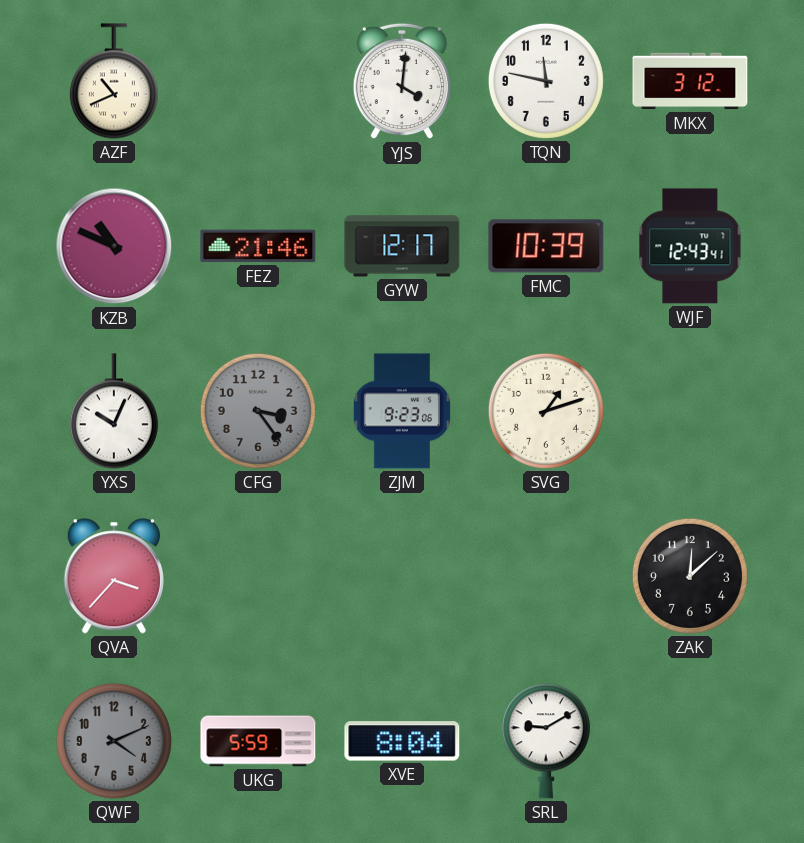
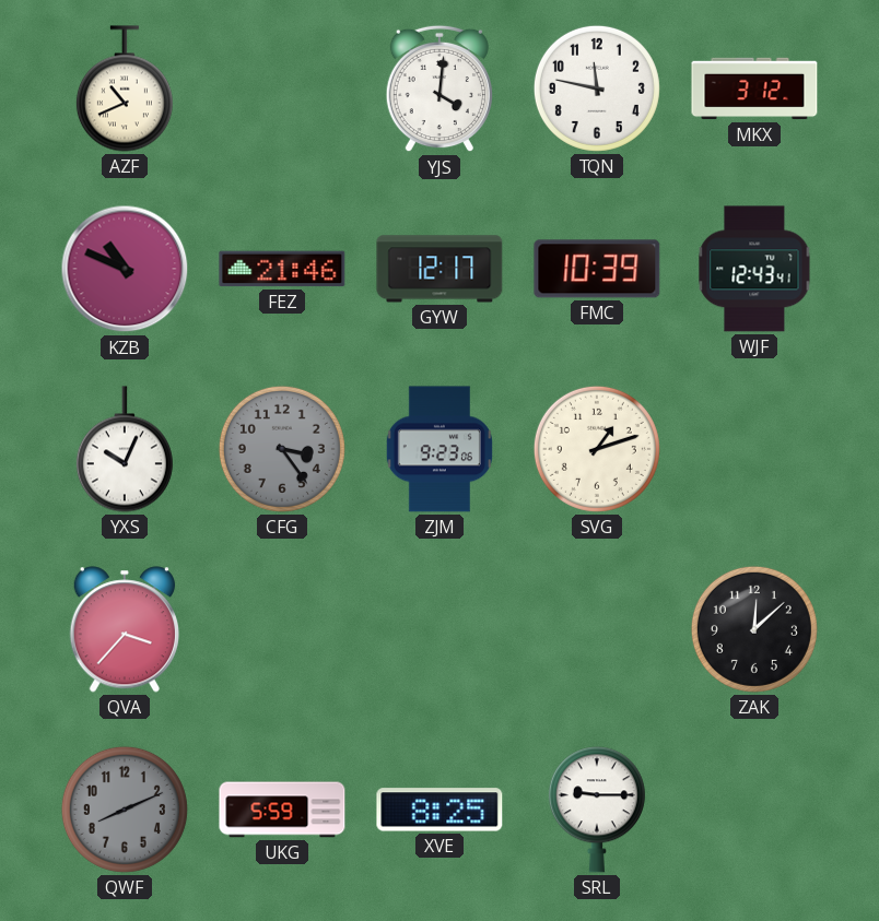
QWF: 4:11 -> 8:11 (125, 810)
XVE: 8:04 -> 8:25 (440, 810)
SRL: 9:10 -> 9:15 (597, 810)
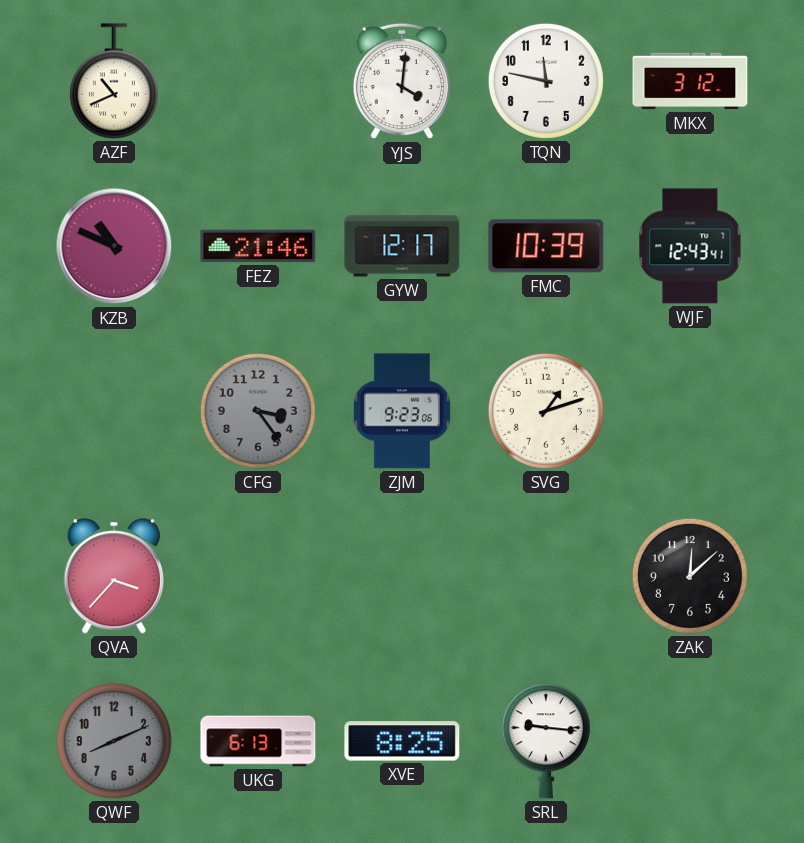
YXS: 10:04 -> none (125, 449)
UKG: 5:59 -> 6:13 (258, 741)
SRL: 9:15 -> 9:16 (546, 741)
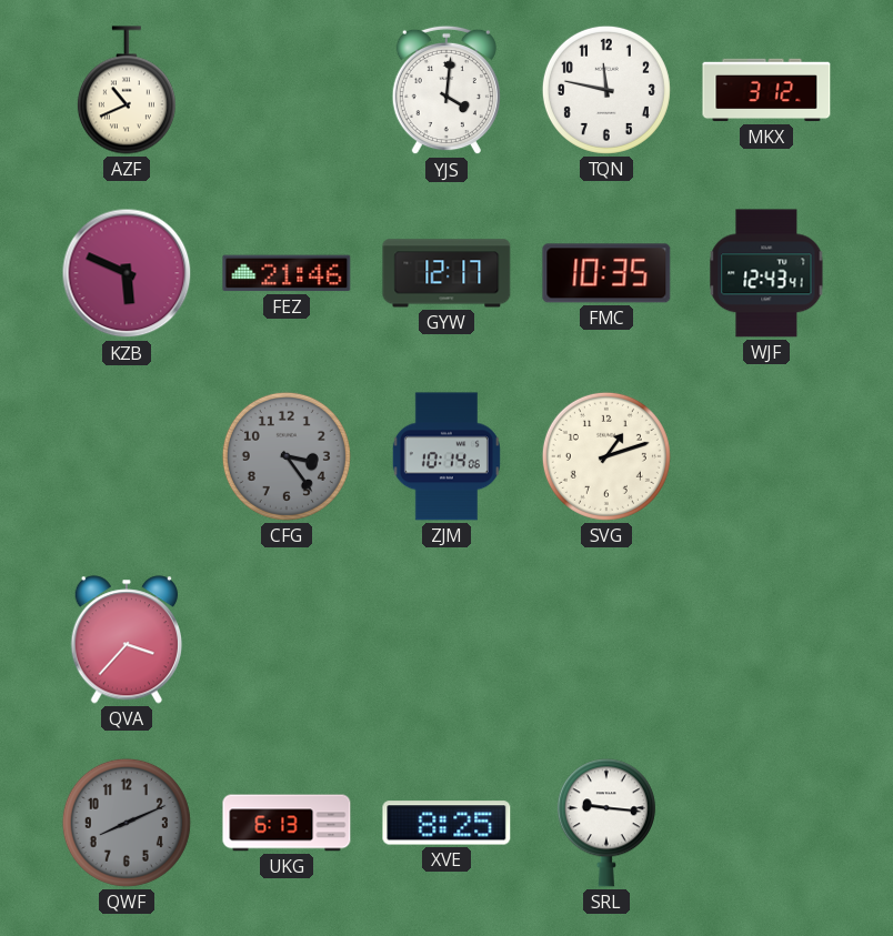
KZB: 10:49 -> 5:49 (127, 273)
FMC: 10:39 -> 10:35 (606, 273)
ZJM: 9:23 -> 10:14 (446, 456)
ZAK: 12:08 -> none (690, 576)
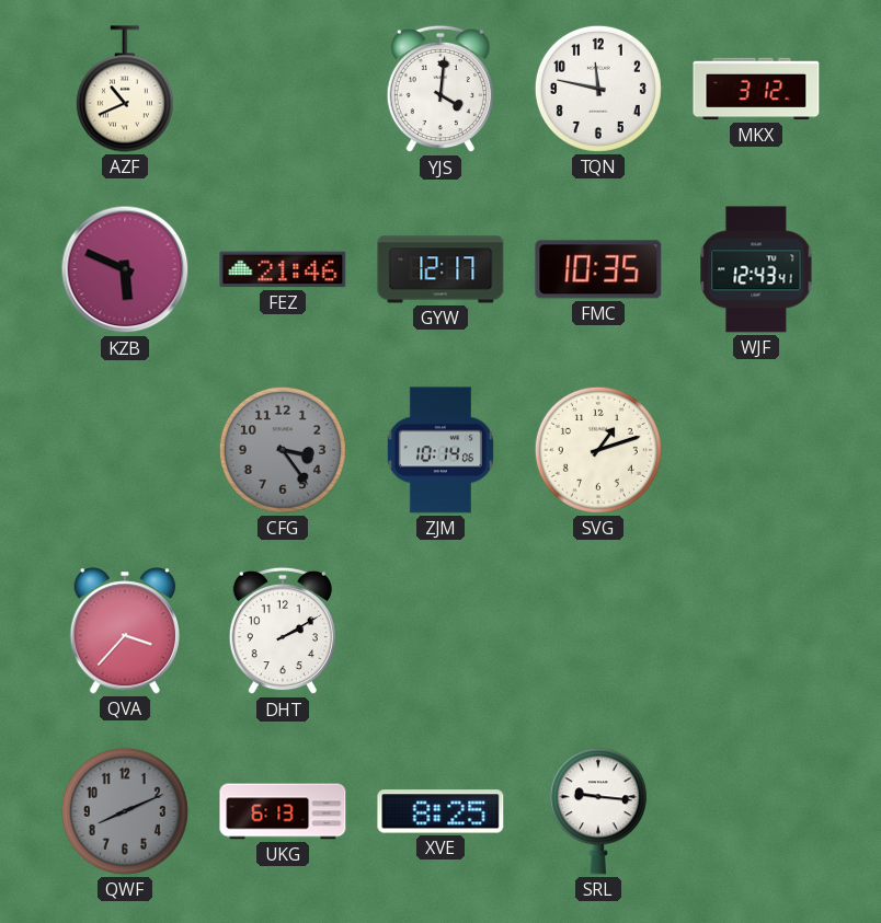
DHT: none -> 2:10 (283, 631)
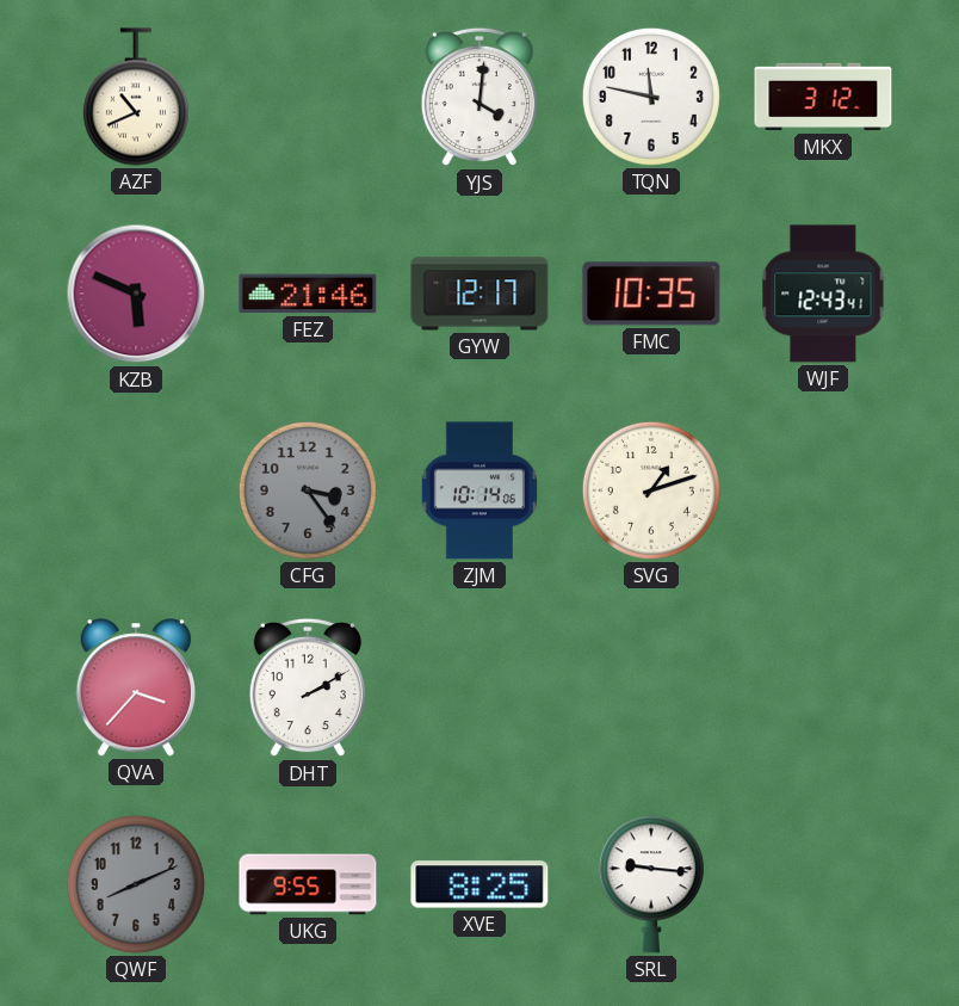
UKG: 6:13 -> 9:55 (308, 884)
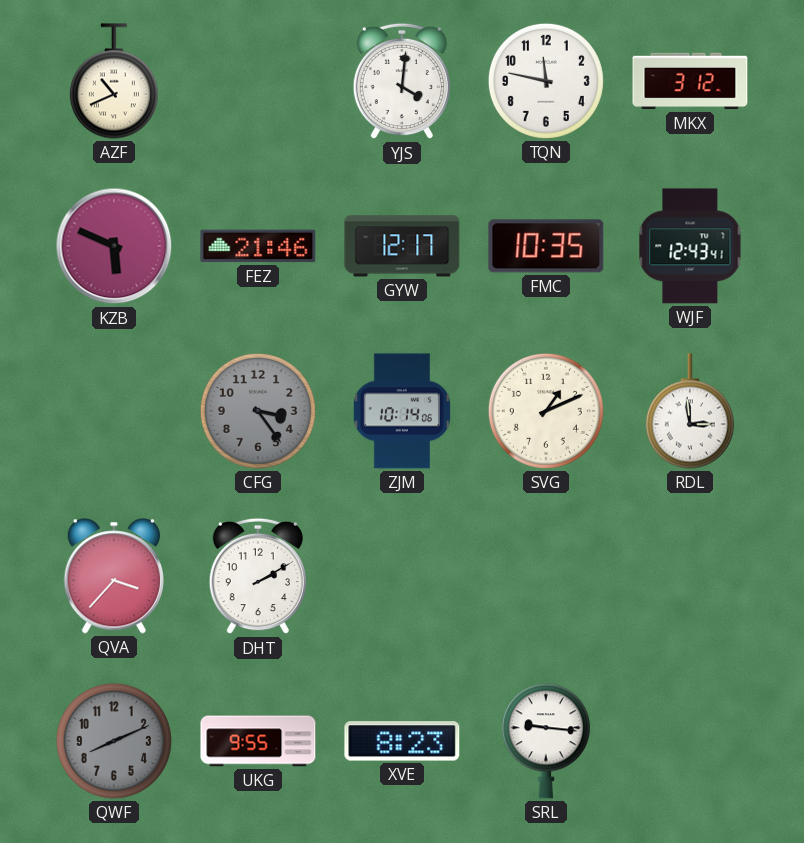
SVG: 1:12 -> 1:11 (546, 411)
RDL: none -> 2:59 (690, 411)
XVE: 8:25 -> 8:23 (402, 741)
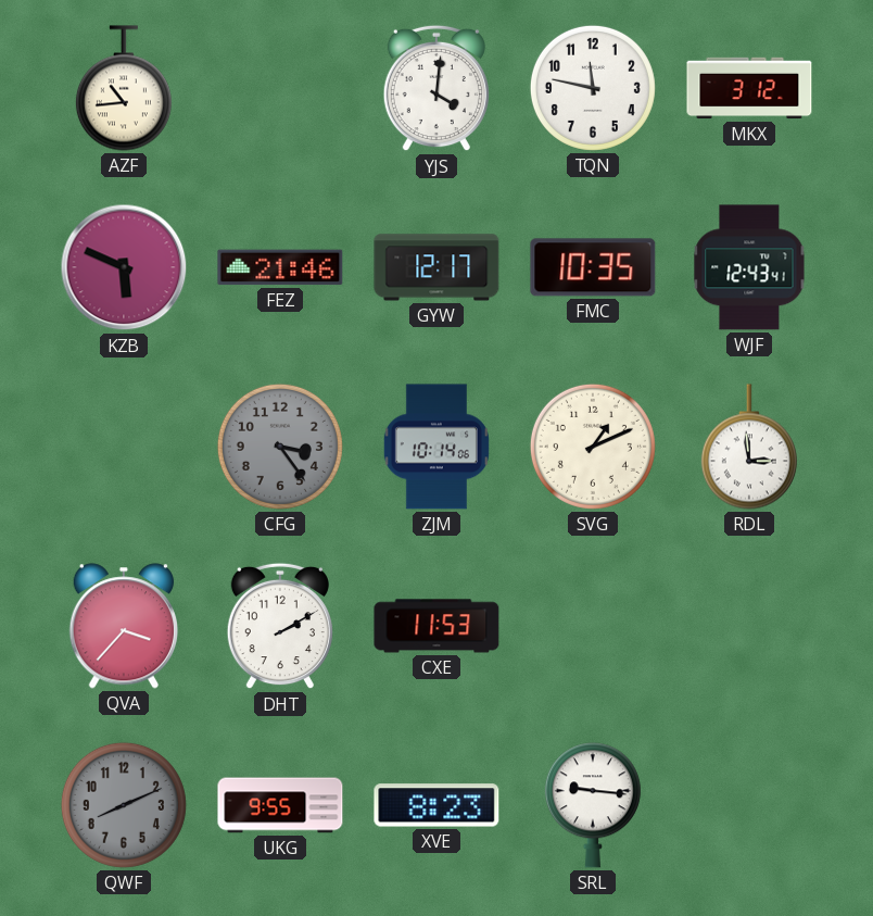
AZF: 10:41 -> 10:44 (124, 88)
CXE: none -> 11:53 (436, 626)
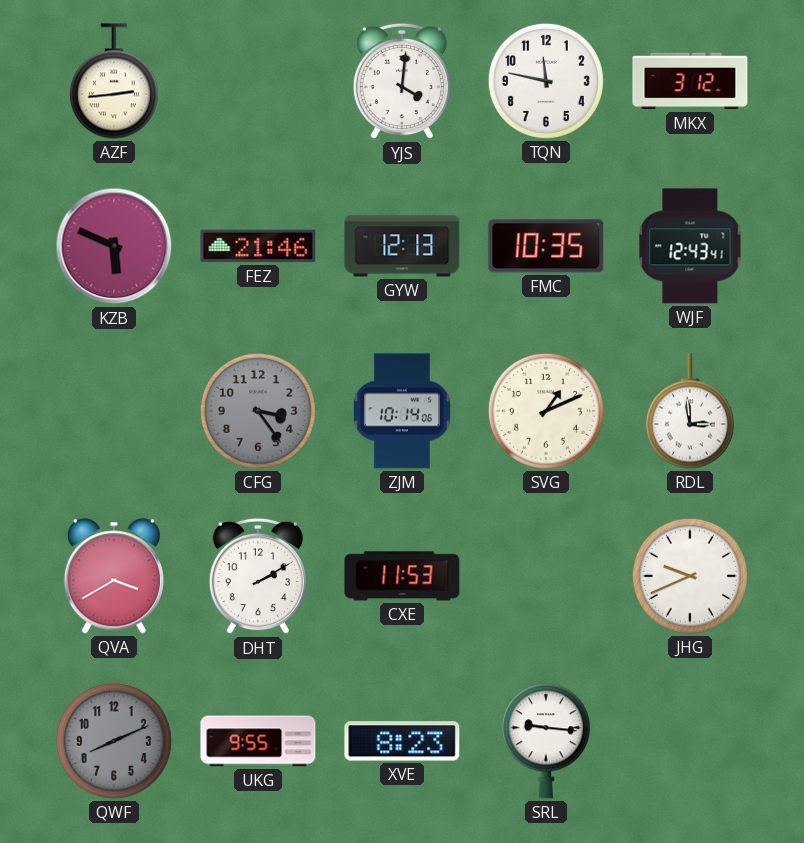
AZF: 10:44 -> 2:44 (114, 81)
GYW: 12:17 -> 12:13 (402, 246)
QVA: 3:37 -> 3:40 (113, 576)
JHG: none -> 9:41 (690, 576)
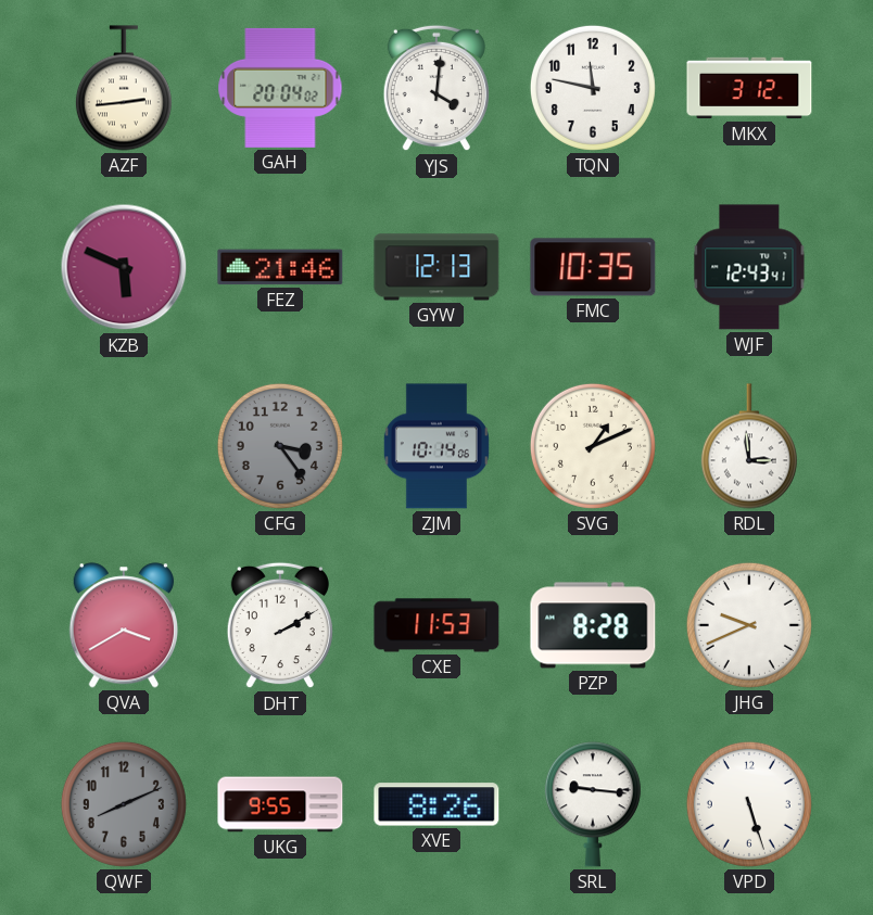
GAH: none -> 20:04 (280, 88)
PZP: none -> 8:28 (593, 625)
XVE: 8:23 -> 8:26 (436, 804)
VPD: none -> 5:27 (749, 804)
